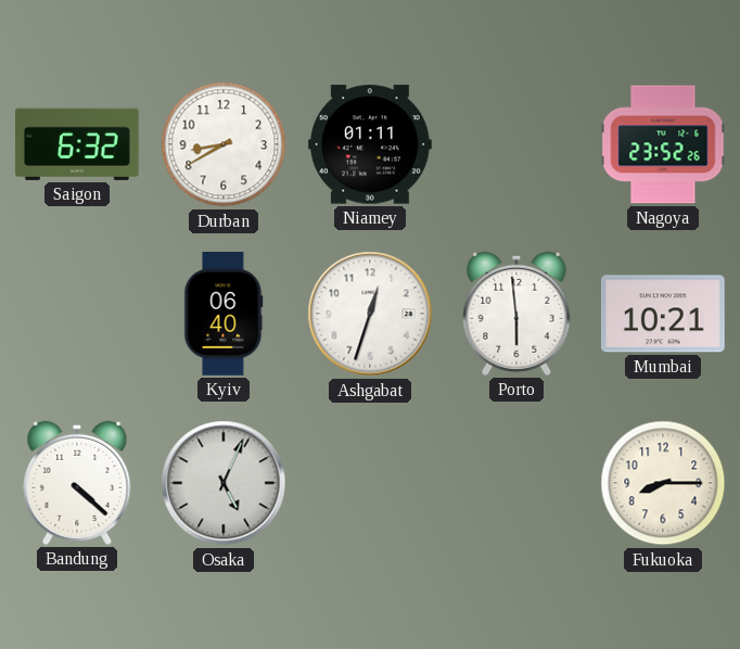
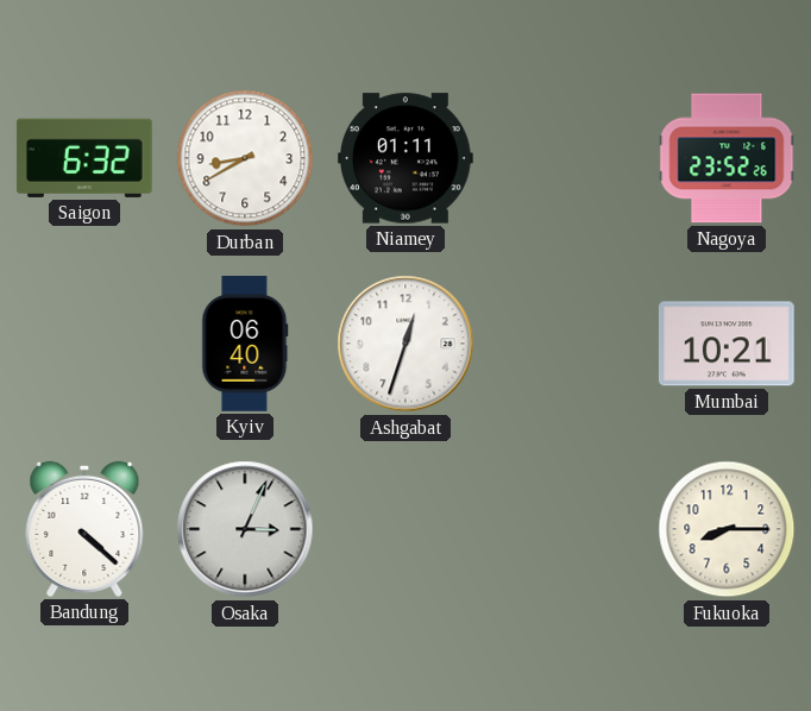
Porto: 5:59 -> none (516, 314)
Osaka: 5:04 -> 3:04 (245, 529)
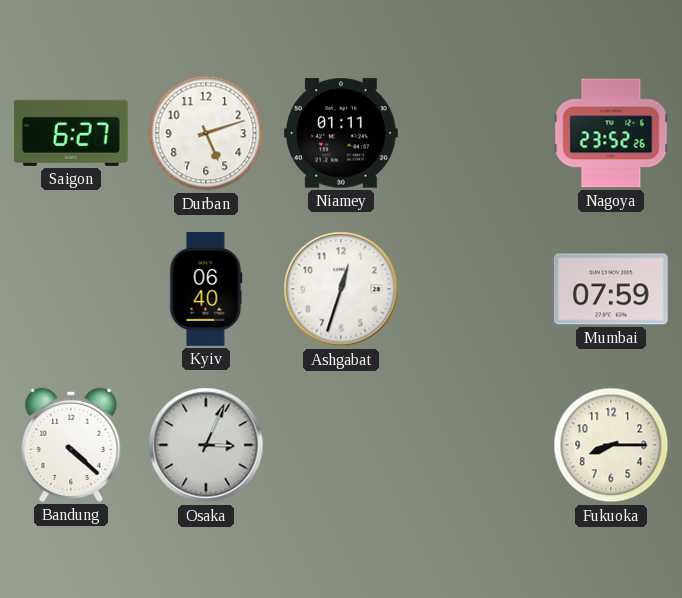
Saigon: 6:32 -> 6:27 (71, 133)
Durban: 8:40 -> 5:12 (206, 133)
Mumbai: 10:21 -> 07:59 (611, 289)
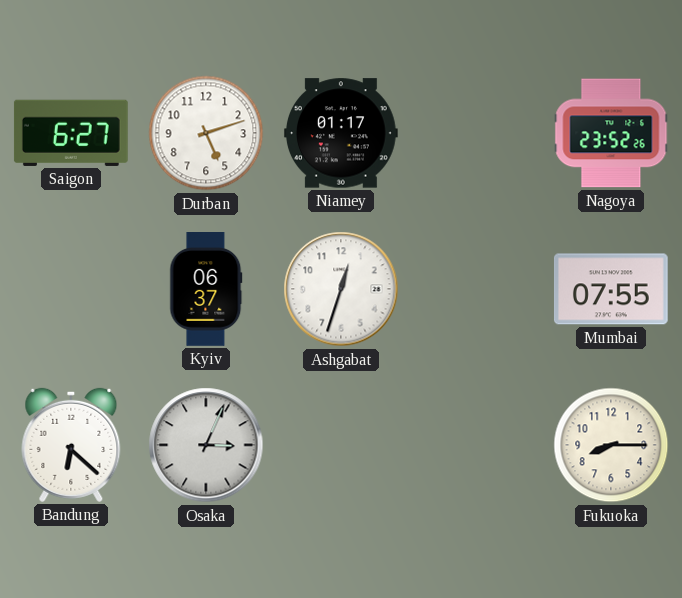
Niamey: 01:11 -> 01:17 (341, 133)
Kyiv: 06:40 -> 06:37 (206, 290)
Mumbai: 07:59 -> 07:55 (611, 289)
Bandung: 4:22 -> 6:22 (71, 445)
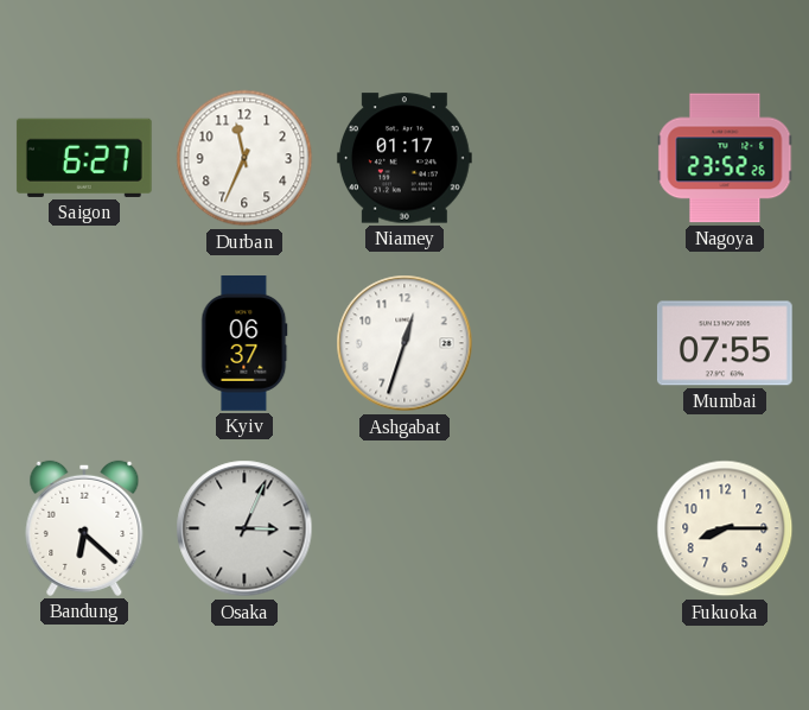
Durban: 5:12 -> 11:34 (244, 158)
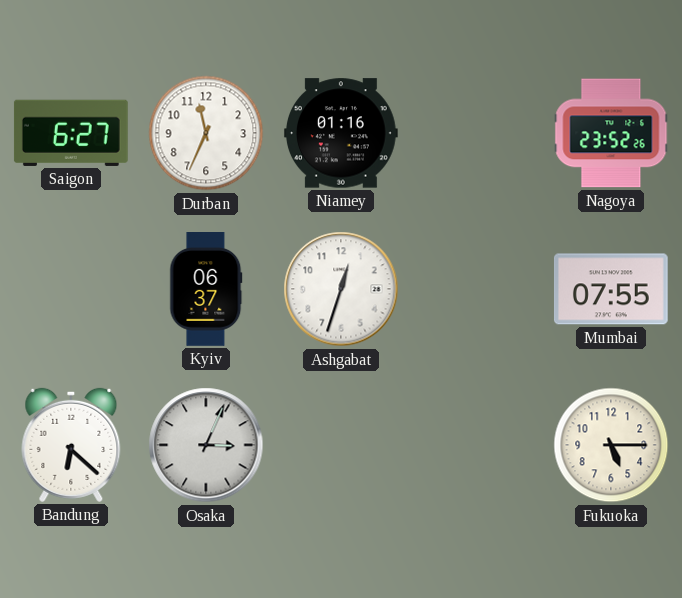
Niamey: 01:17 -> 01:16 (341, 133)
Fukuoka: 8:15 -> 5:15 (611, 445)
